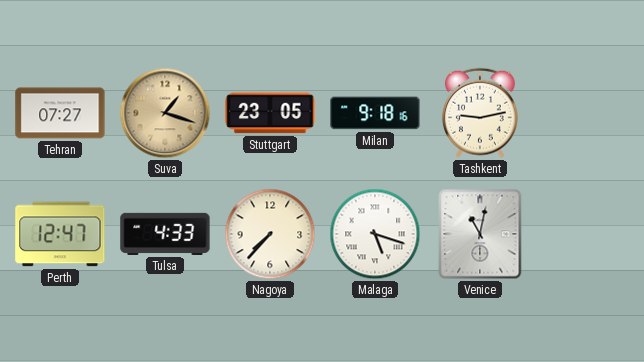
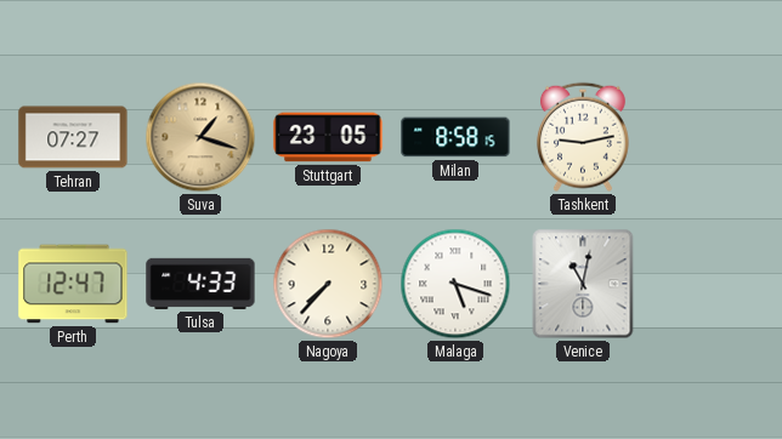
Milan: 9:18 -> 8:58 (455, 137)
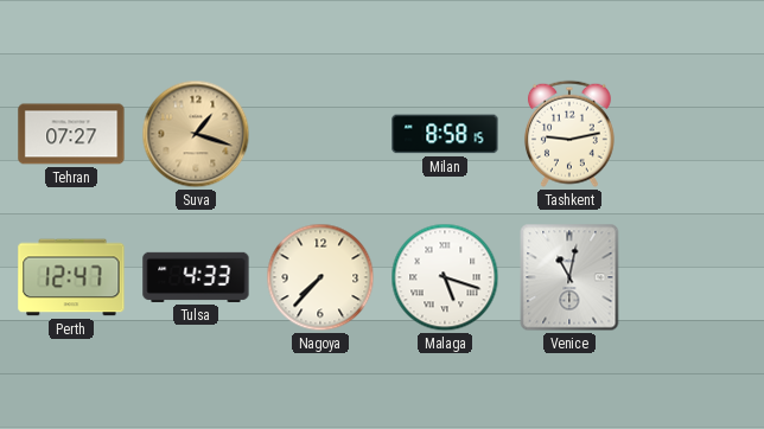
Stuttgart: 23:05 -> none (328, 137)
